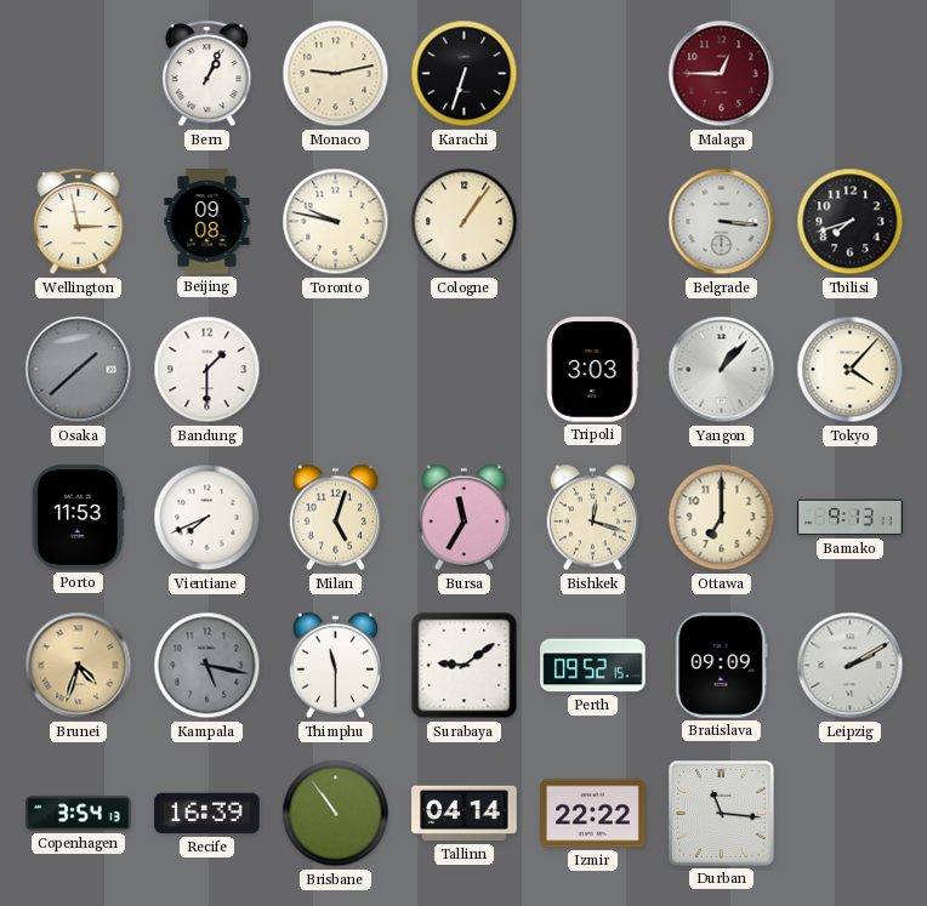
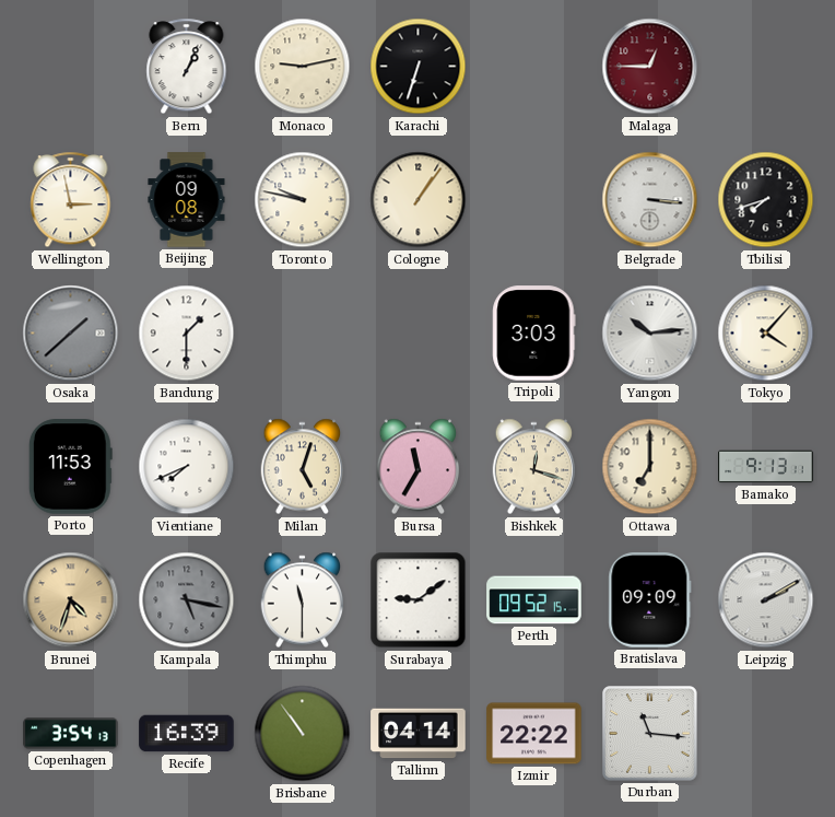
Yangon: 1:07 -> 10:14 (650, 334)
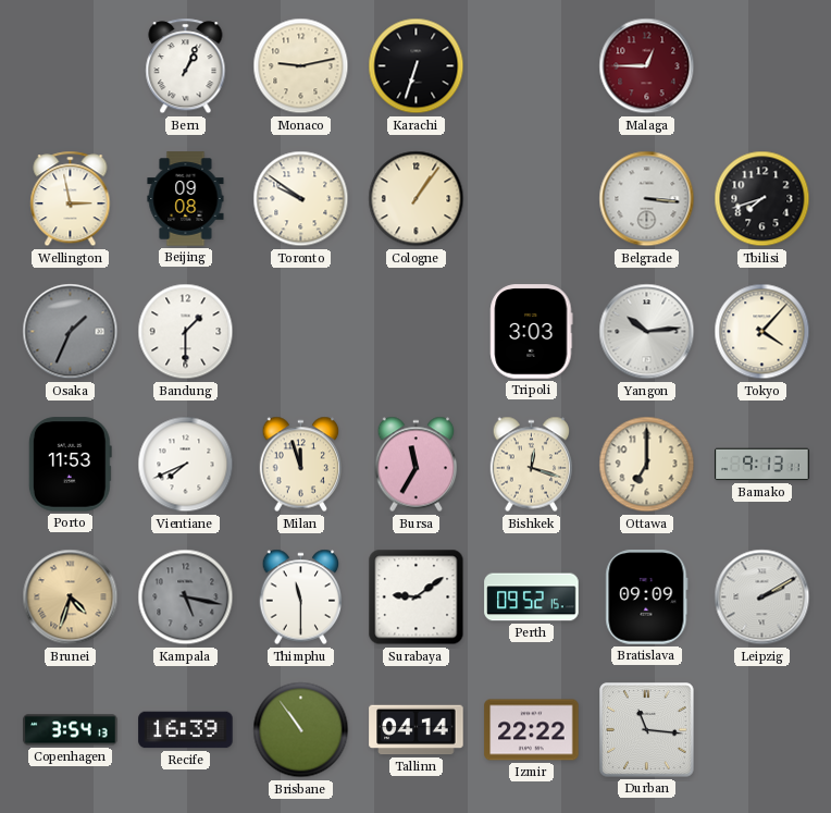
Toronto: 9:47 -> 9:51 (301, 199)
Osaka: 1:38 -> 1:34 (71, 332)
Milan: 5:03 -> 11:57 (301, 465)
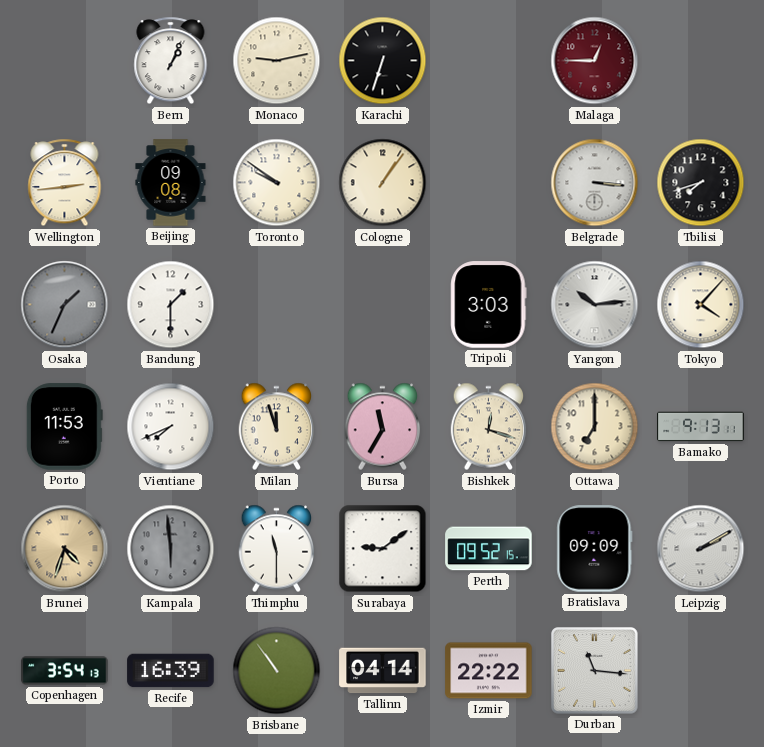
Wellington: 2:58 -> 2:44 (65, 183)
Kampala: 5:17 -> 5:59 (171, 549)
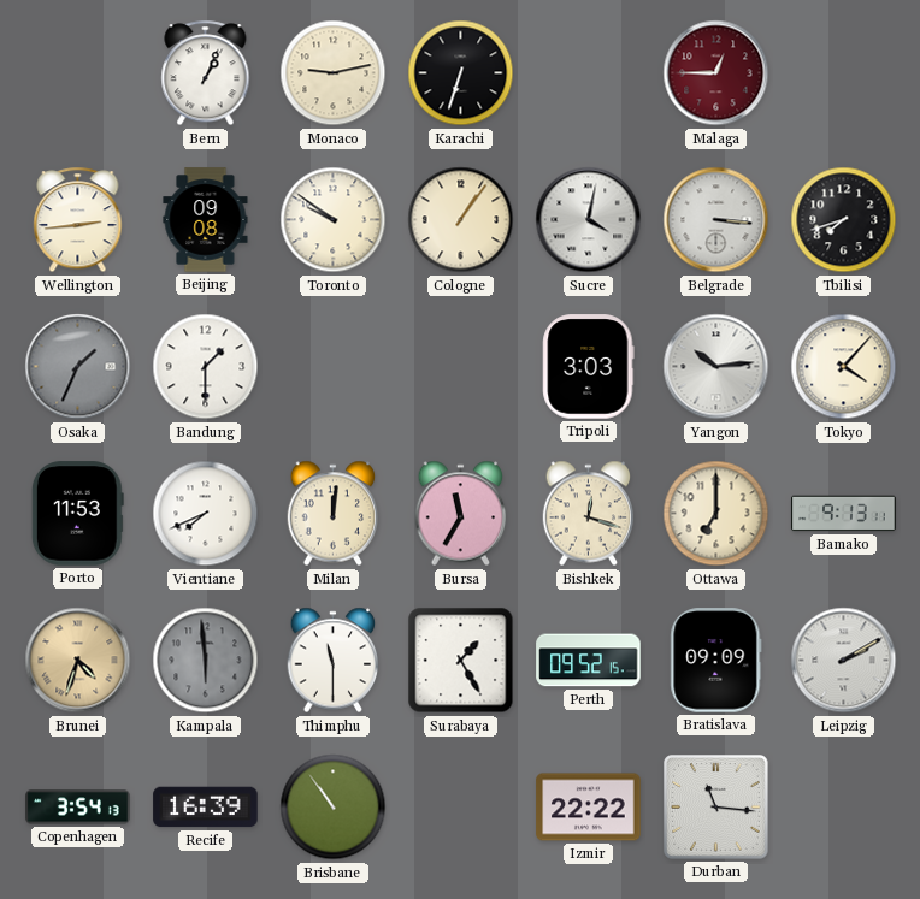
Sucre: none -> 4:02 (589, 220)
Milan: 11:57 -> 12:01 (334, 514)
Surabaya: 9:09 -> 1:25 (461, 661)
Tallinn: 04:14 -> none (383, 671)
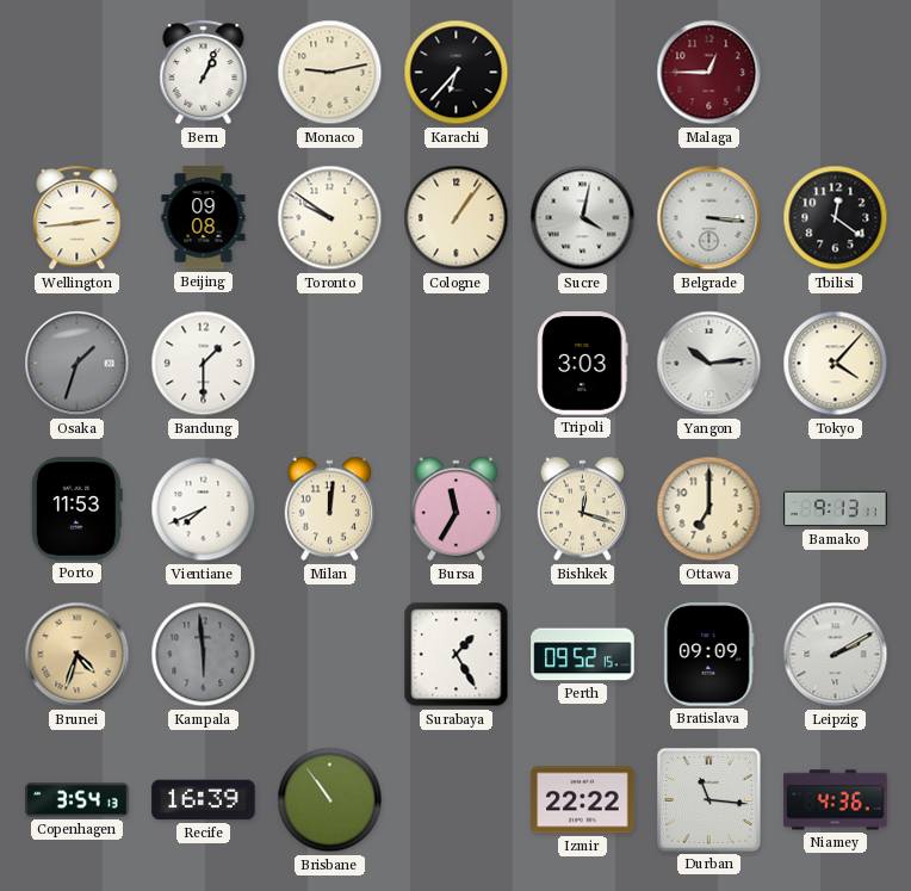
Karachi: 6:33 -> 6:37 (457, 73)
Tbilisi: 7:42 -> 12:21 (836, 218)
Osaka: 1:34 -> 1:33 (78, 364)
Thimphu: 11:30 -> none (334, 661)
Niamey: none -> 4:36 (836, 800)
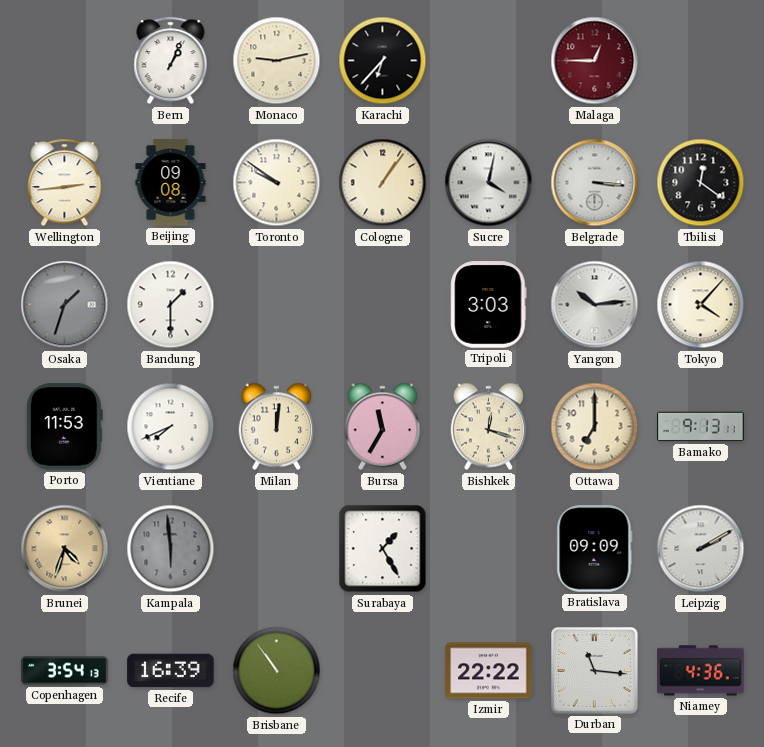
Perth: 09:52 -> none (583, 655)
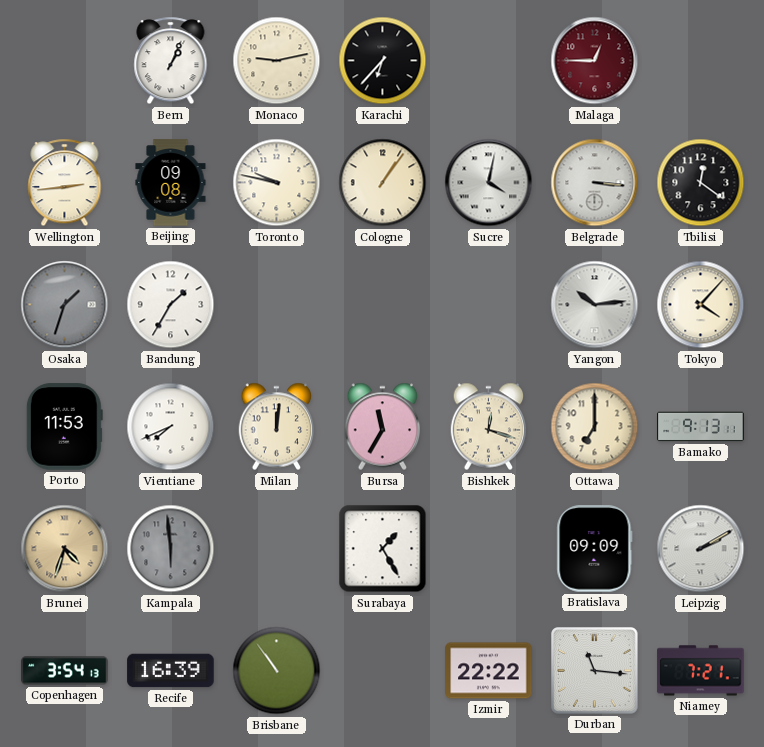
Toronto: 9:51 -> 9:47 (277, 183)
Bandung: 1:30 -> 1:35 (171, 305)
Tripoli: 3:03 -> none (489, 305)
Niamey: 4:36 -> 7:21 (701, 671)
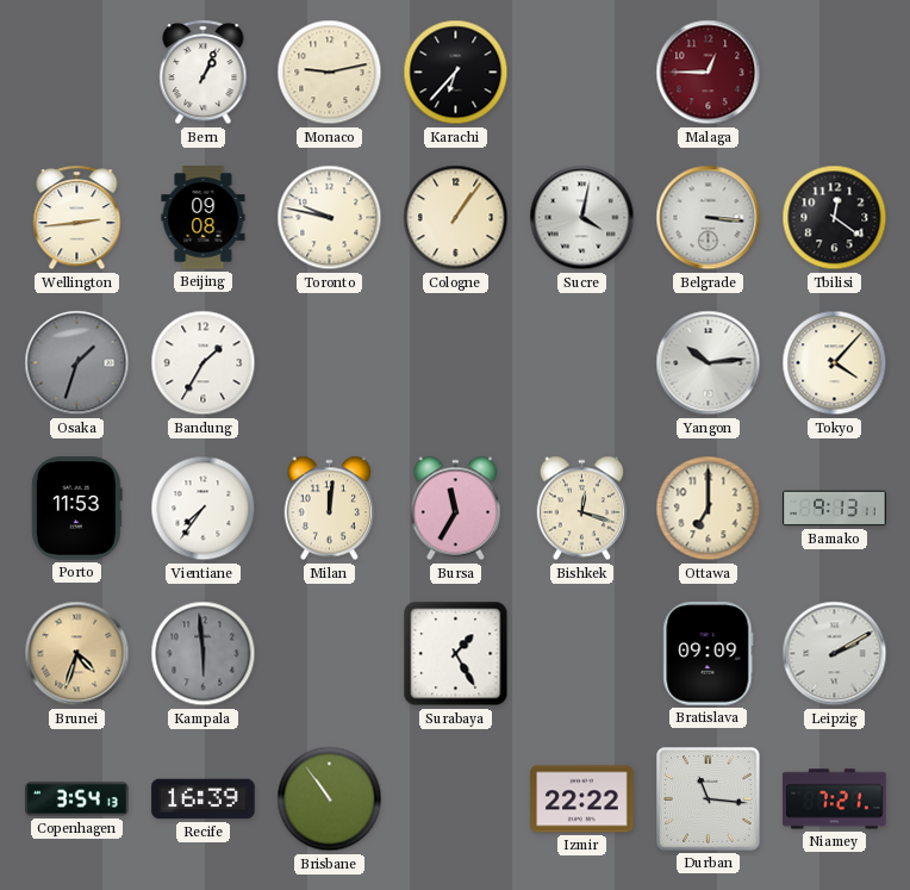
Vientiane: 7:41 -> 7:36 (204, 509)
